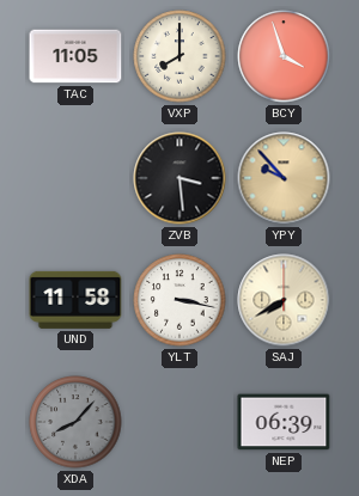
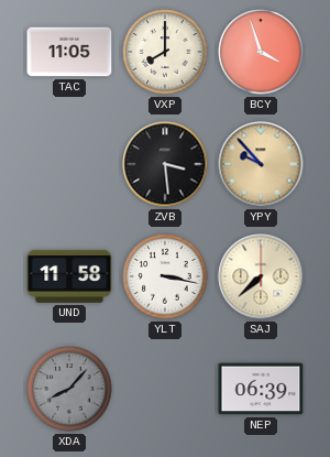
SAJ: 7:40 -> 7:38 (261, 276)
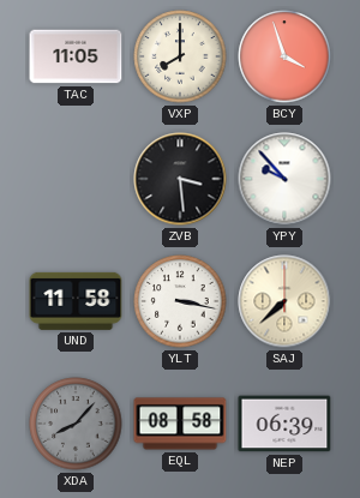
YPY dial: champagne -> white (284, 179)
EQL: none -> 08:58 (180, 424)
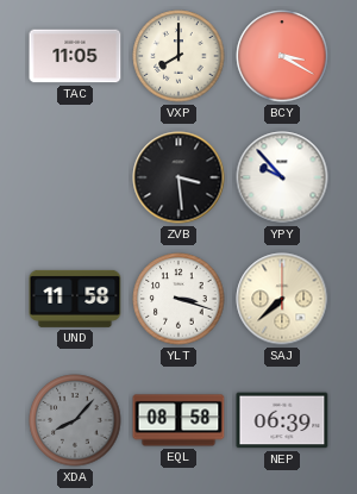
BCY: 3:57 -> 3:20 (282, 56)
YLT: 3:17 -> 3:18 (178, 299)
